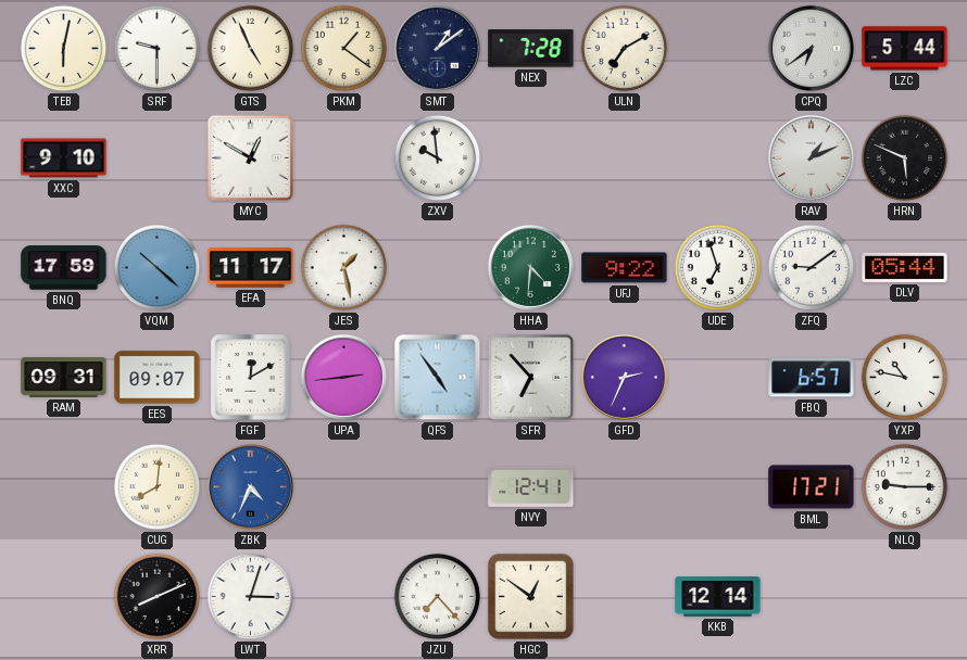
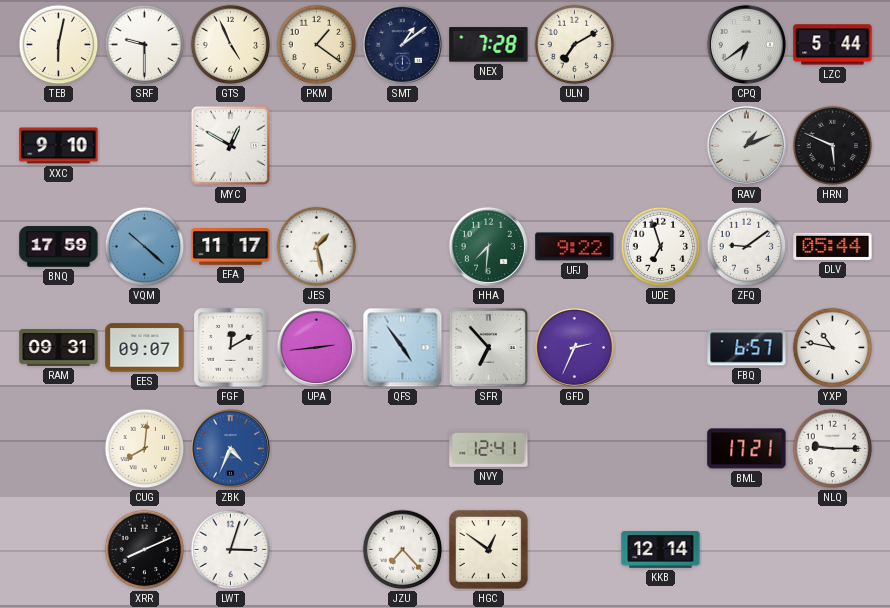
ZXV: 9:59 -> none (438, 158)
HHA: 4:31 -> 7:31 (488, 246)
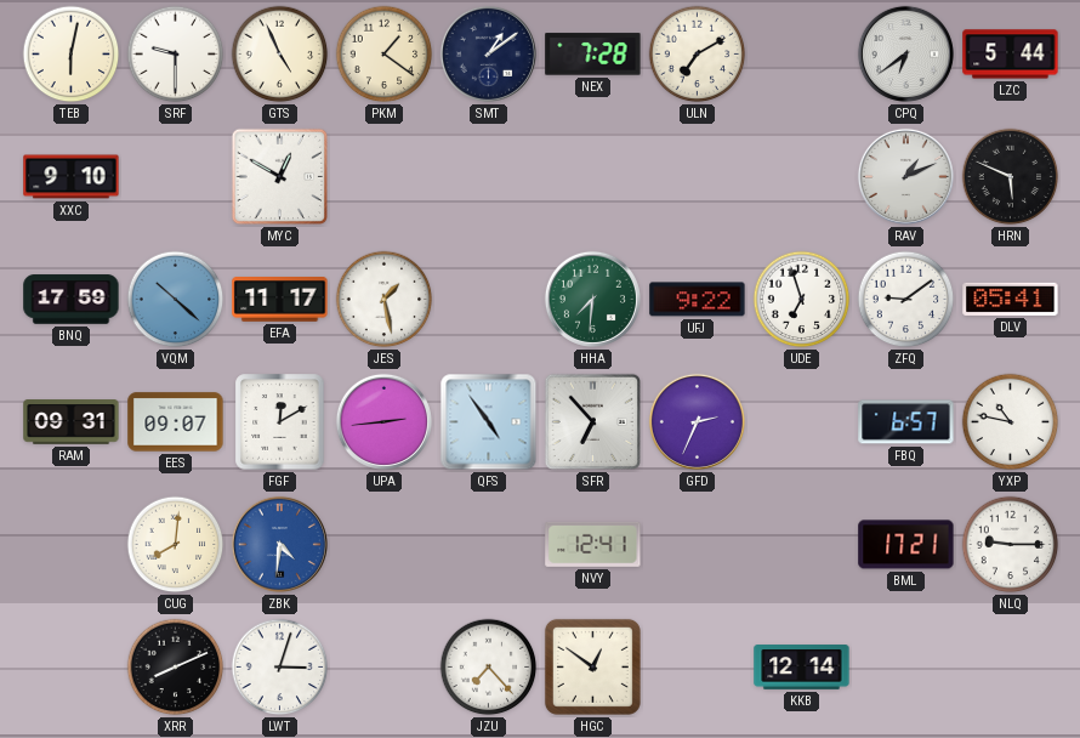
DLV: 05:44 -> 05:41 (1011, 299)
ZBK: 4:34 -> 4:31 (279, 544)
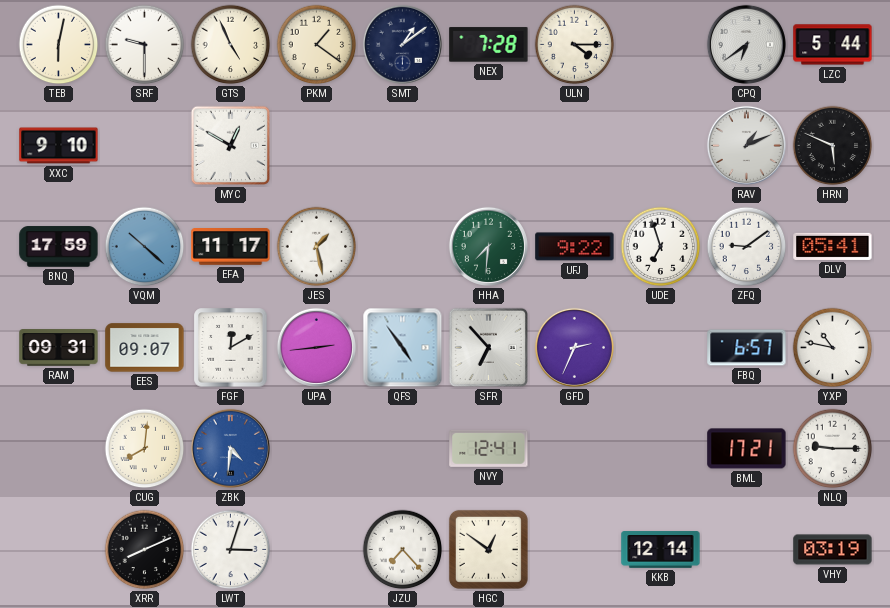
ULN: 7:10 -> 4:15 (575, 45)
VHY: none -> 03:19 (833, 550)
